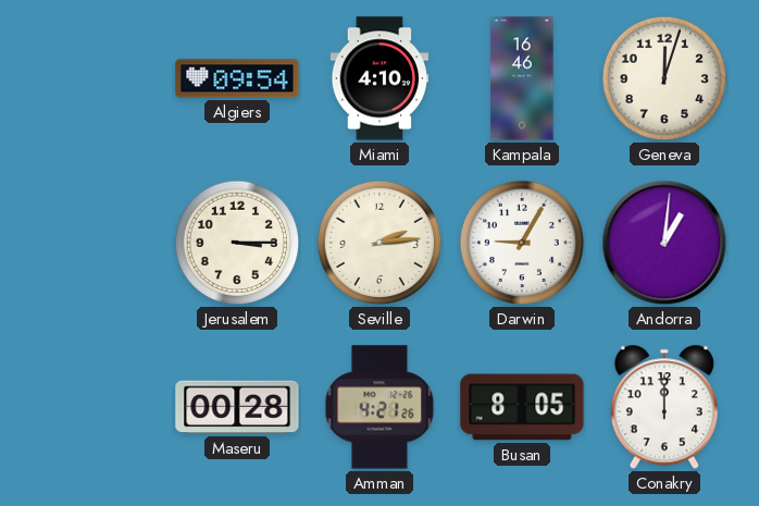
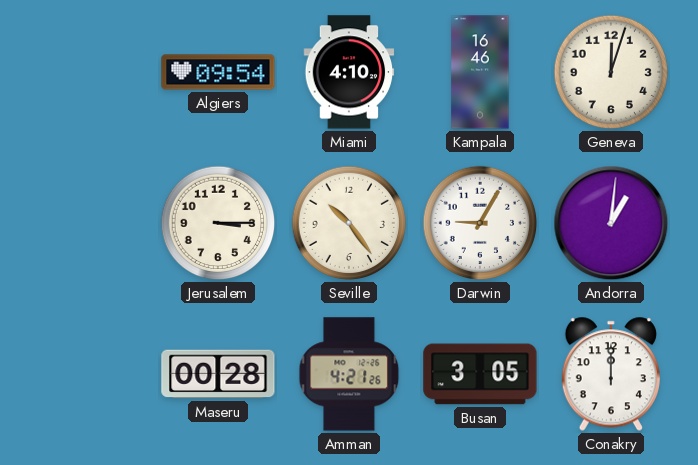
Seville: 2:14 -> 10:24 (349, 223)
Busan: 8:05 -> 3:05 (480, 374)
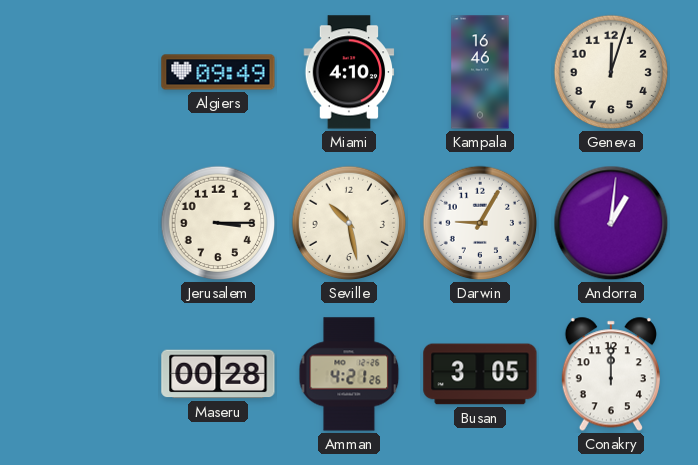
Algiers: 09:54 -> 09:49 (218, 72)
Seville: 10:24 -> 10:28 (349, 223)
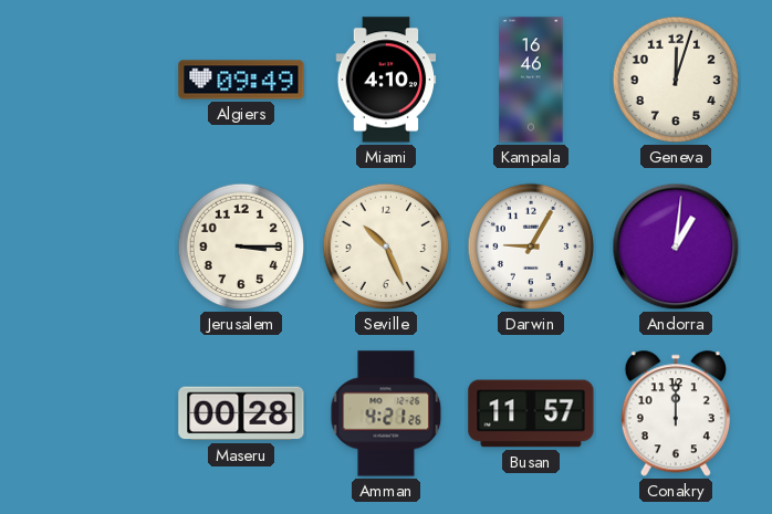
Seville: 10:28 -> 10:26 (386, 246)
Busan: 3:05 -> 11:57 (531, 413)
